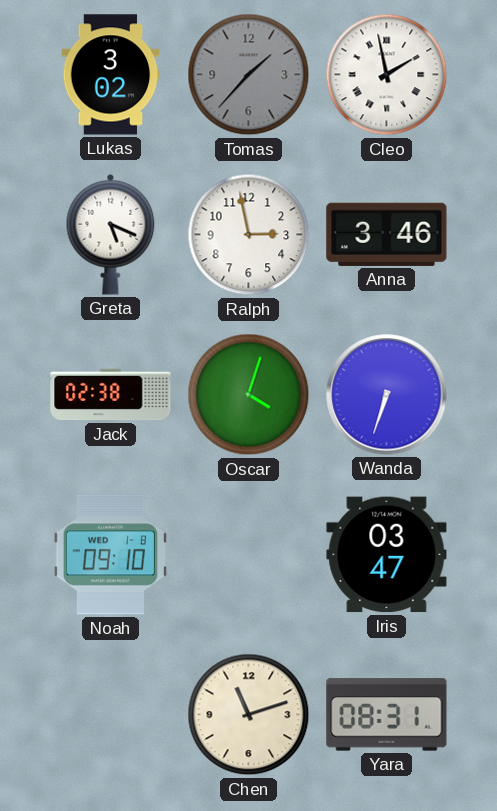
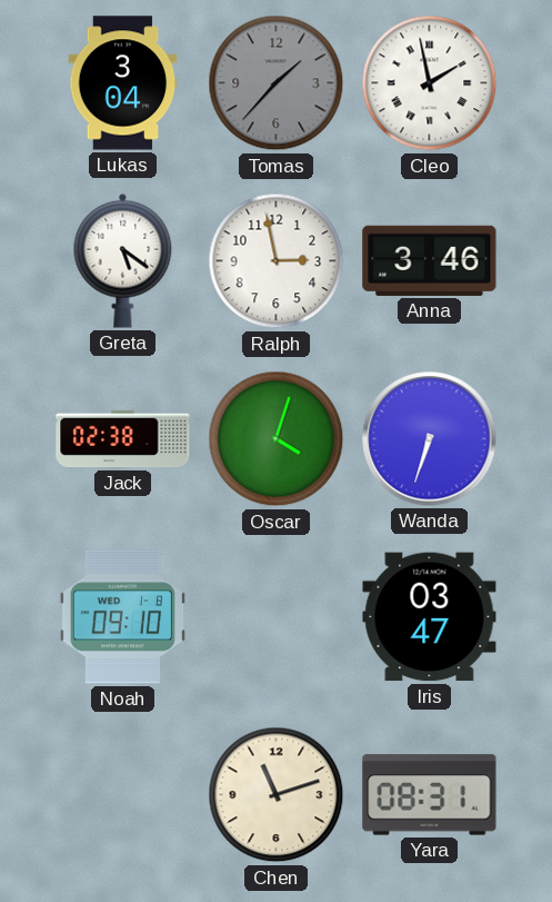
Lukas: 3:02 -> 3:04 (123, 83)
Greta: 5:19 -> 5:21 (123, 260)
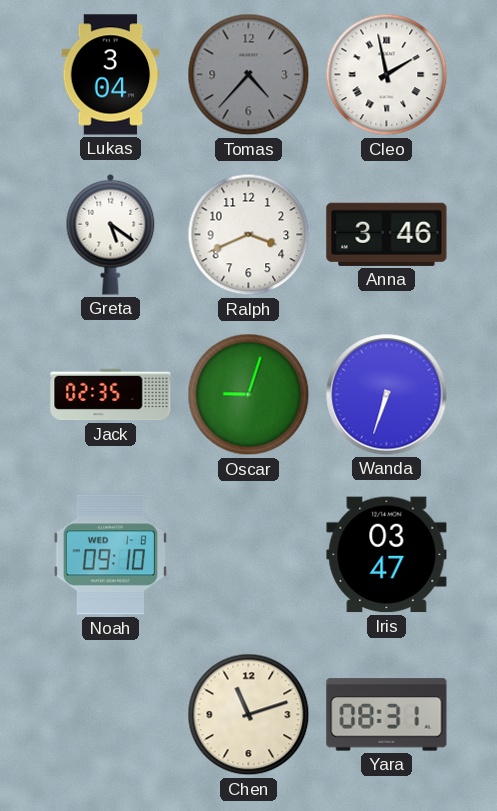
Tomas: 1:37 -> 4:37 (249, 75)
Ralph: 2:58 -> 3:41 (249, 235)
Jack: 02:38 -> 02:35 (111, 395)
Oscar: 4:03 -> 9:03 (249, 395)
